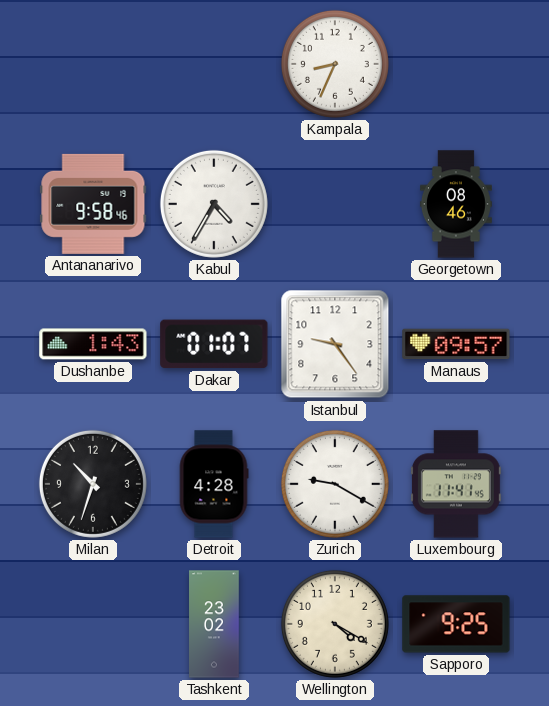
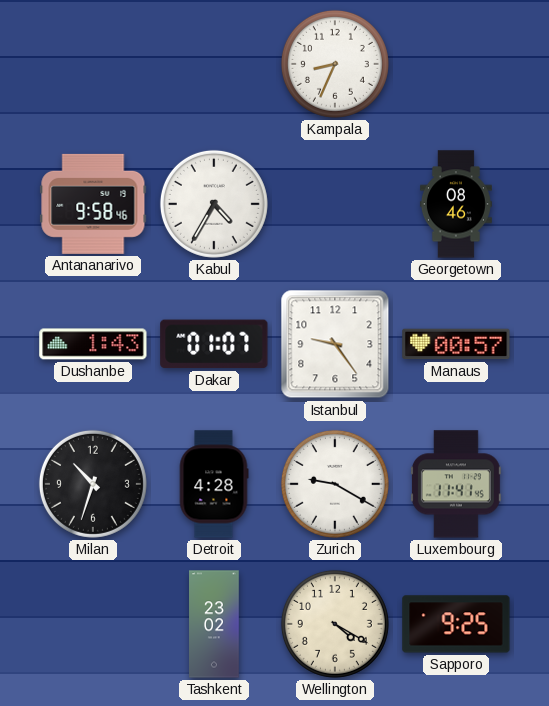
Manaus: 09:57 -> 00:57 (456, 344)
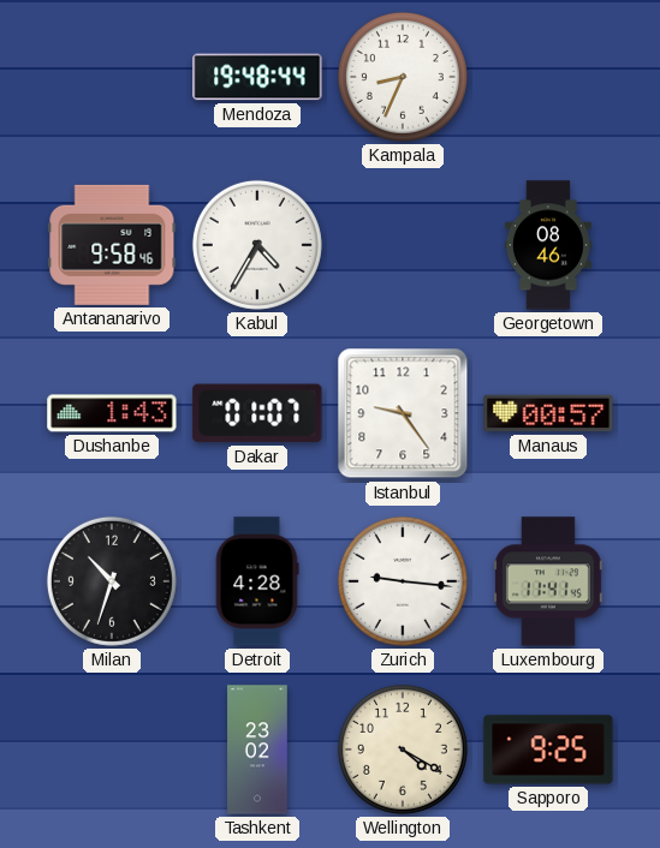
Mendoza: none -> 19:48 (257, 77)
Zurich: 9:20 -> 9:16 (403, 581)
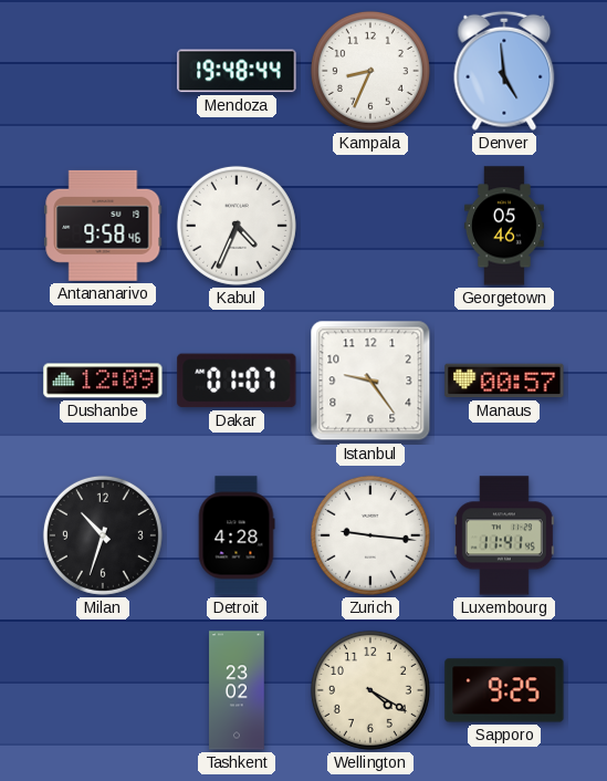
Denver: none -> 4:59 (504, 71)
Kabul: 4:35 -> 4:34 (237, 226)
Georgetown: 08:46 -> 05:46 (504, 226)
Dushanbe: 1:43 -> 12:09 (103, 381)
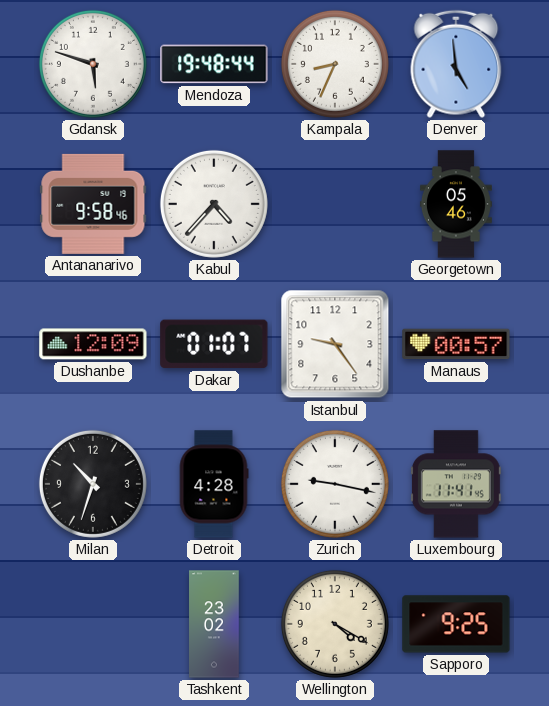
Gdansk: none -> 5:48 (93, 64)
Kabul: 4:34 -> 4:37 (214, 204)
Zurich: 9:16 -> 9:17 (335, 484)
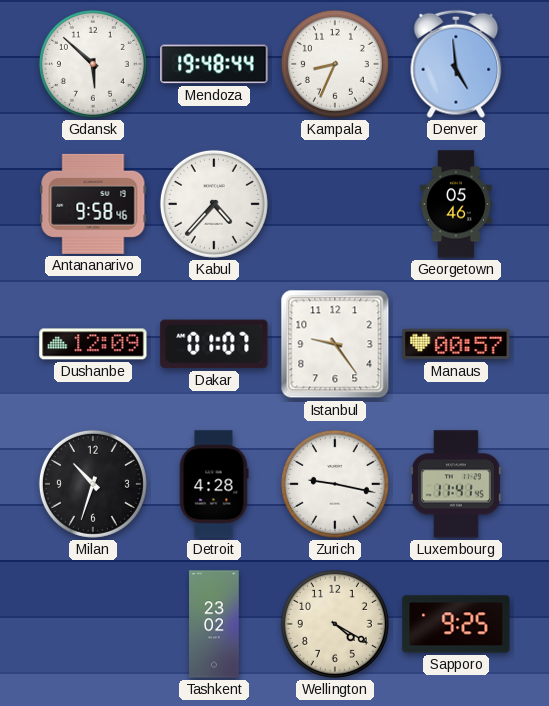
Gdansk: 5:48 -> 5:52 (93, 64)
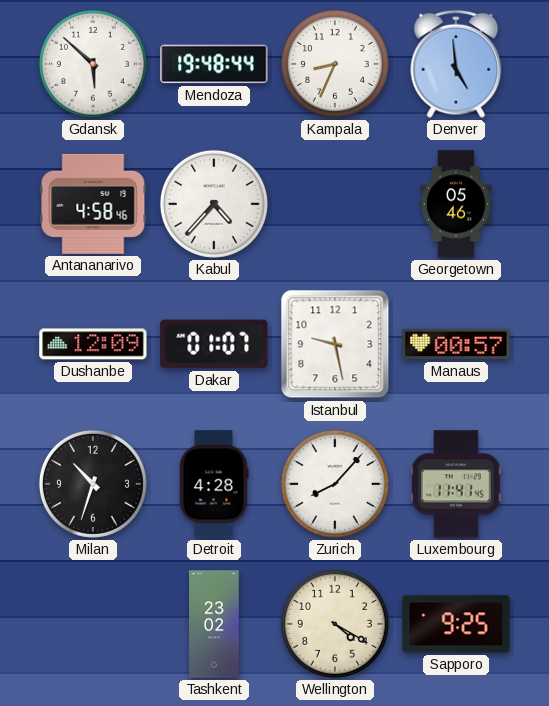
Antananarivo: 9:58 -> 4:58 (93, 204)
Istanbul: 9:24 -> 9:28 (335, 344)
Zurich: 9:17 -> 8:07 (335, 484)
